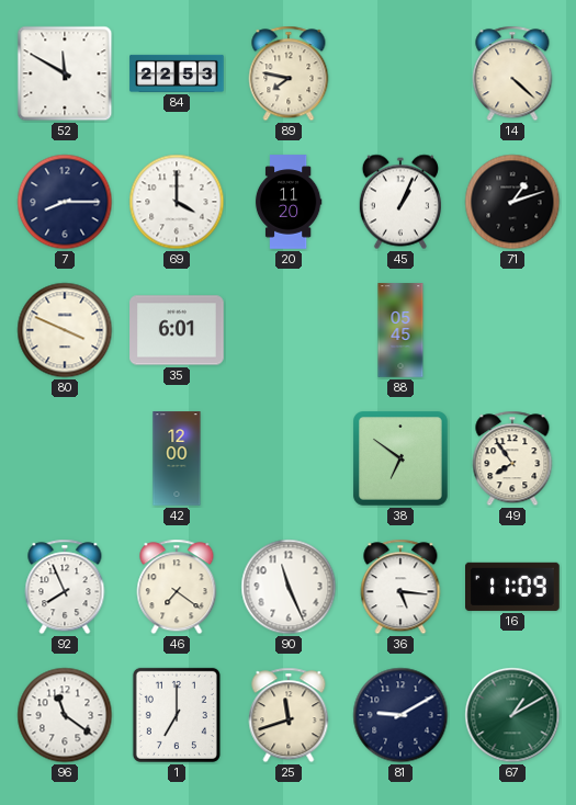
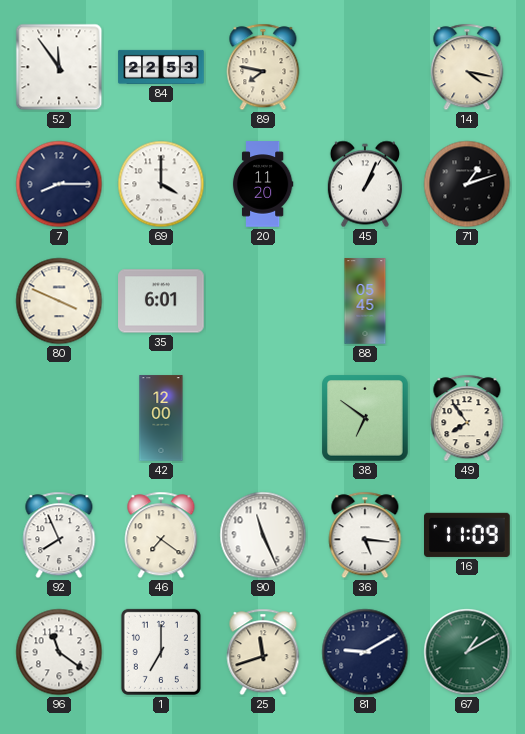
52: 11:50 -> 11:54 (59, 67)
14: 4:22 -> 4:17 (467, 67)
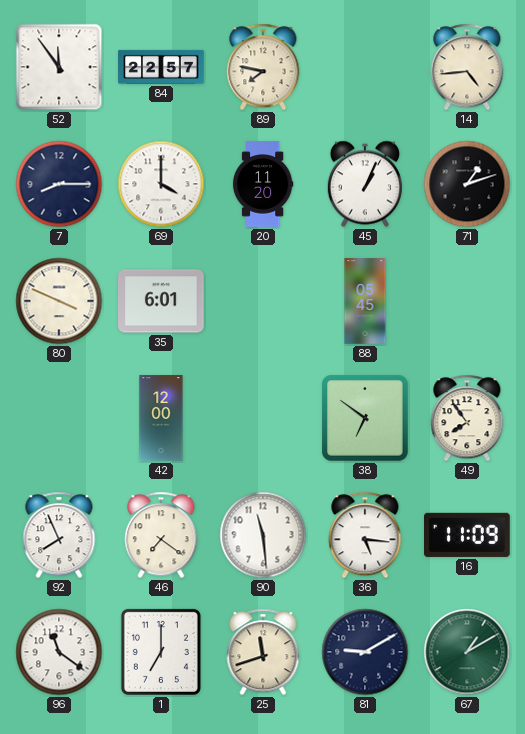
84: 22:53 -> 22:57 (161, 67)
14: 4:17 -> 4:44 (467, 67)
90: 11:26 -> 11:29 (263, 535)
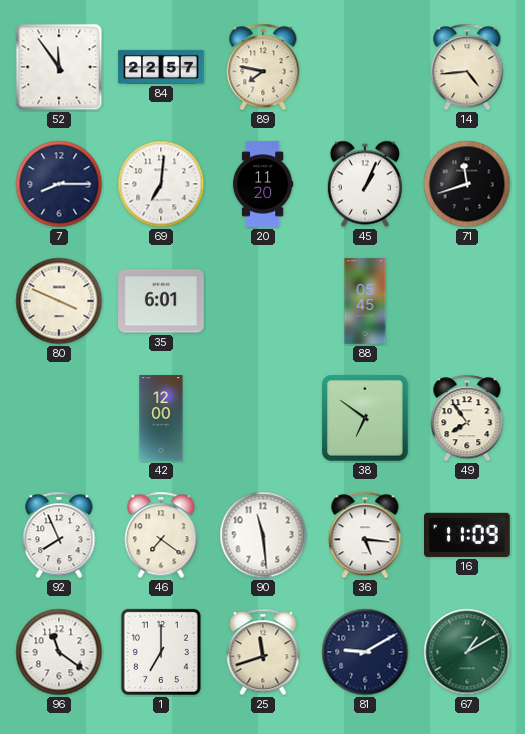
69: 4:00 -> 7:01 (161, 184)
71: 1:12 -> 11:42 (467, 184)
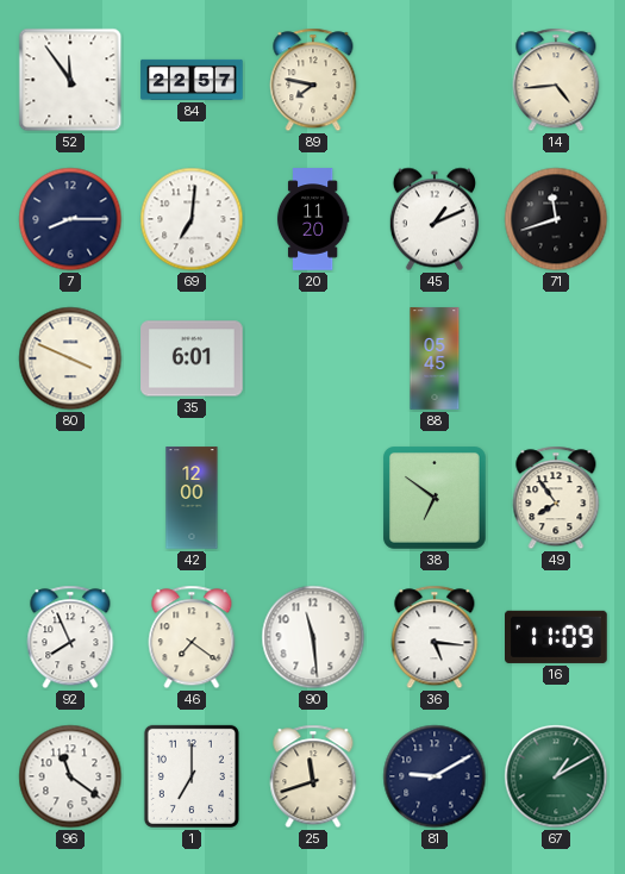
45: 1:04 -> 1:11 (435, 219)
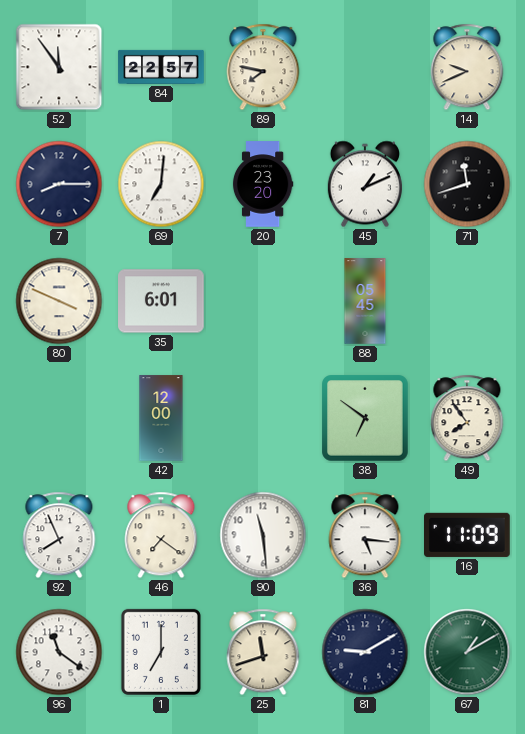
14: 4:44 -> 9:41 (467, 67)
20: 11:20 -> 23:20 (263, 184)
